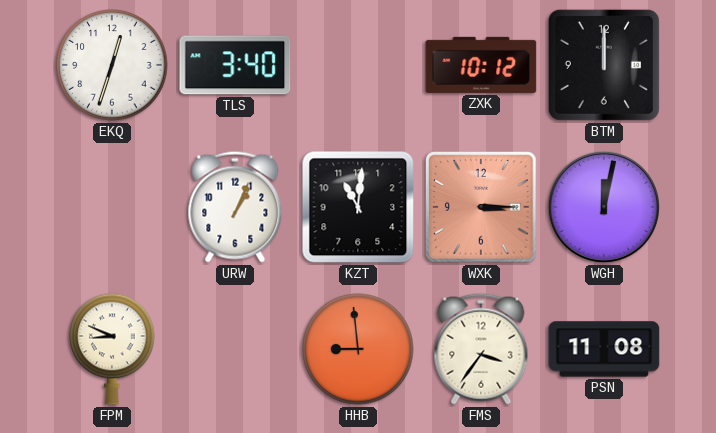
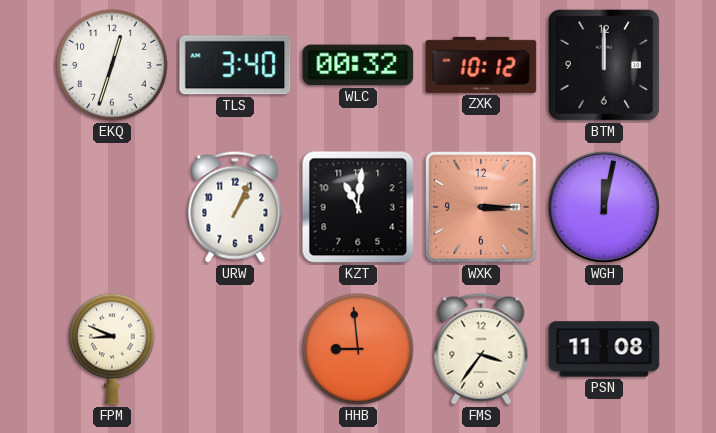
WLC: none -> 00:32 (358, 65)
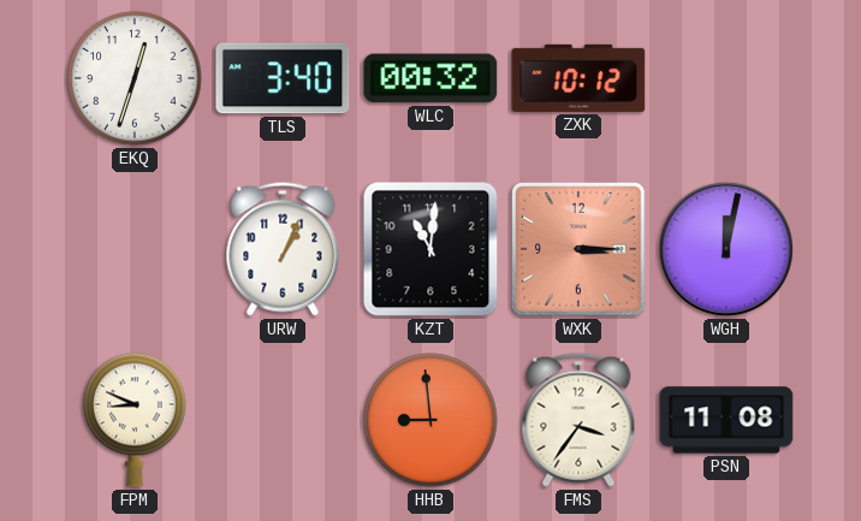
BTM: 12:00 -> none (604, 65)
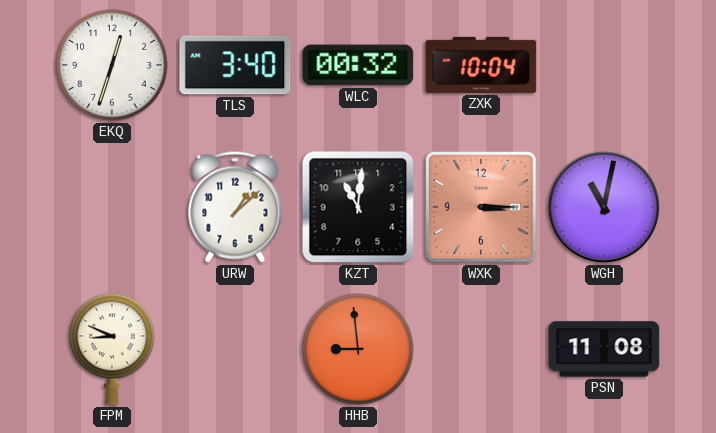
ZXK: 10:12 -> 10:04 (481, 65)
URW: 1:04 -> 1:08 (235, 207)
WGH: 12:02 -> 11:02 (604, 207)
FMS: 3:36 -> none (578, 420)
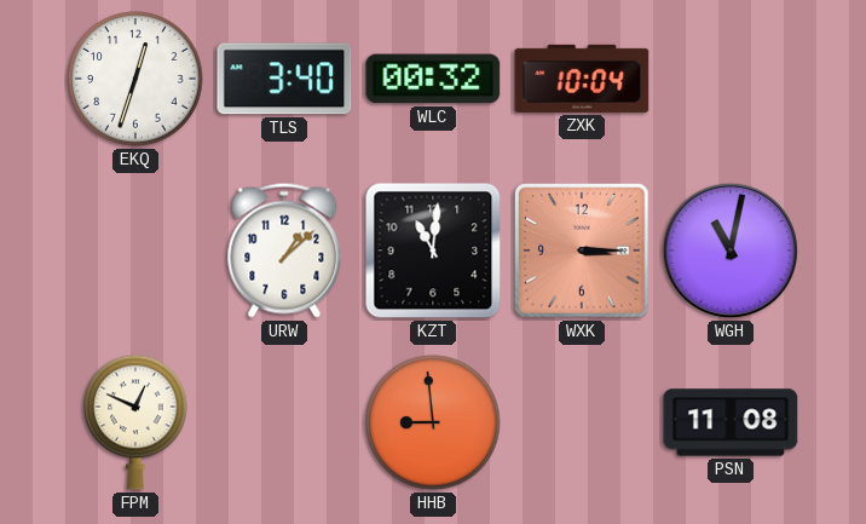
FPM: 8:49 -> 12:49 (135, 422)
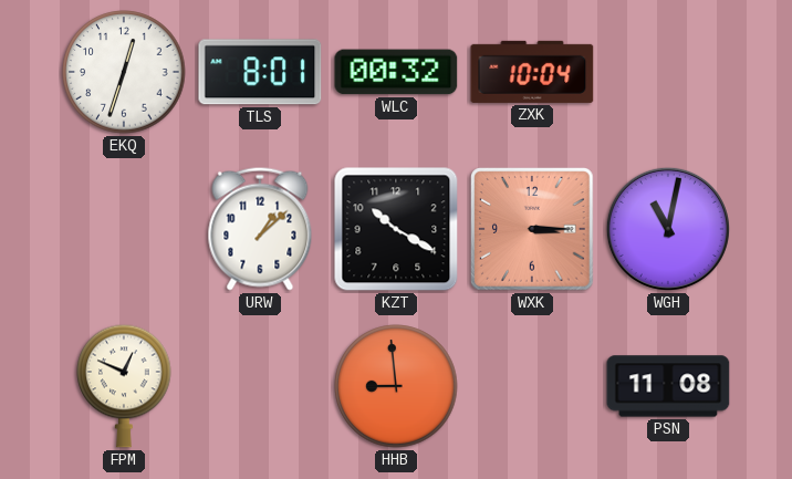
TLS: 3:40 -> 8:01 (260, 72)
KZT: 11:01 -> 10:20 (396, 229)
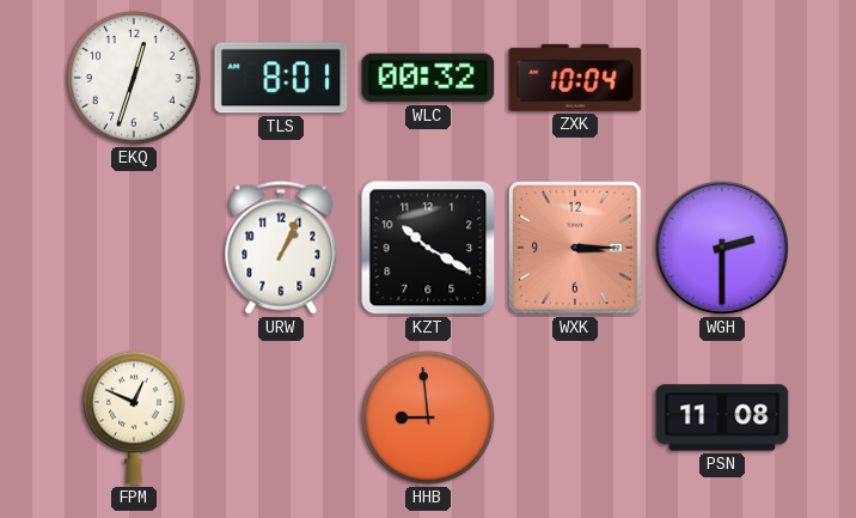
URW: 1:08 -> 1:04 (281, 248)
WGH: 11:02 -> 2:30 (722, 248)
